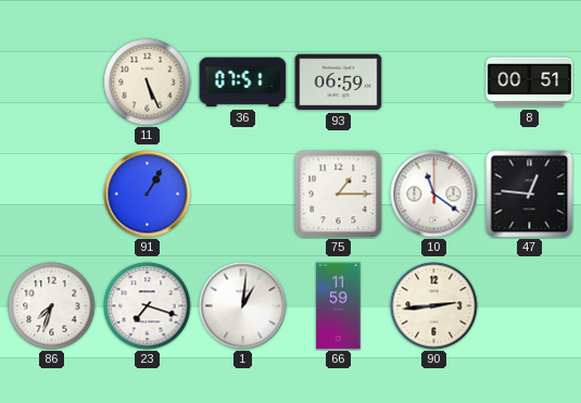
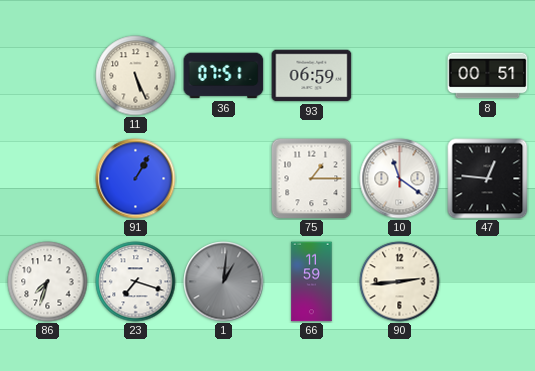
1 dial: white -> grey (224, 282)
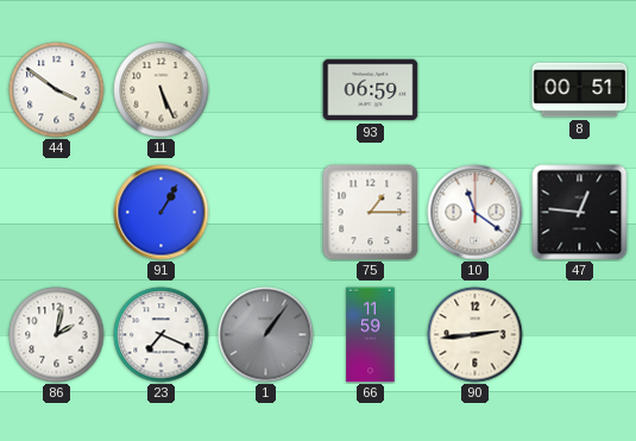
44: none -> 3:51 (57, 90)
36: 07:51 -> none (224, 76)
86: 7:33 -> 2:02 (57, 335)
23: 7:18 -> 7:19 (162, 335)
1: 1:01 -> 1:06 (266, 335)
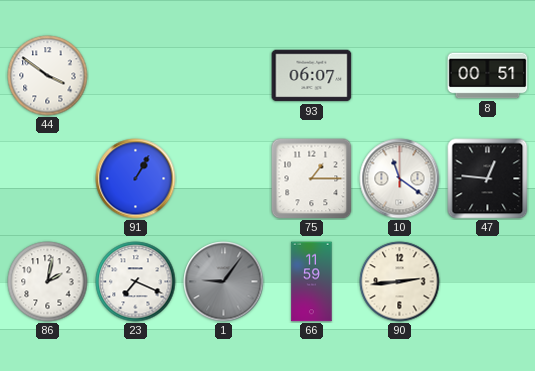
11: 5:26 -> none (162, 90)
93: 06:59 -> 06:07 (312, 76)
1: 1:06 -> 9:06 (224, 282)
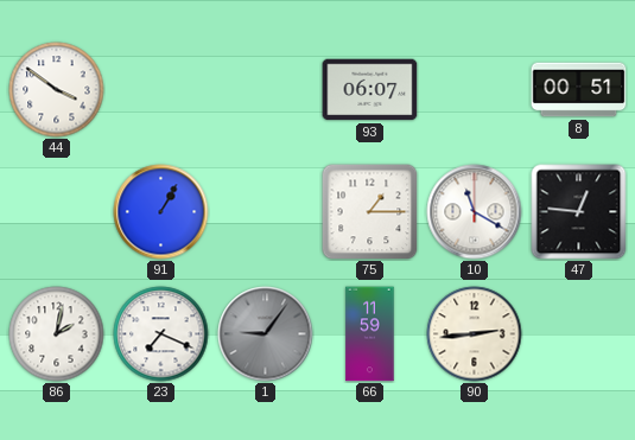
10: 11:21 -> 11:20 (475, 212)
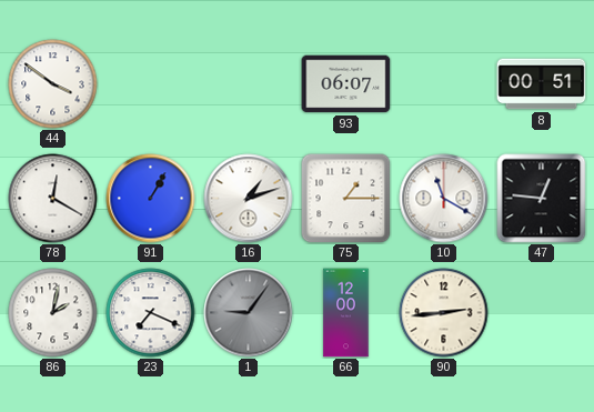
78: none -> 12:20 (53, 199)
16: none -> 1:12 (249, 199)
66: 11:59 -> 12:00 (346, 313)
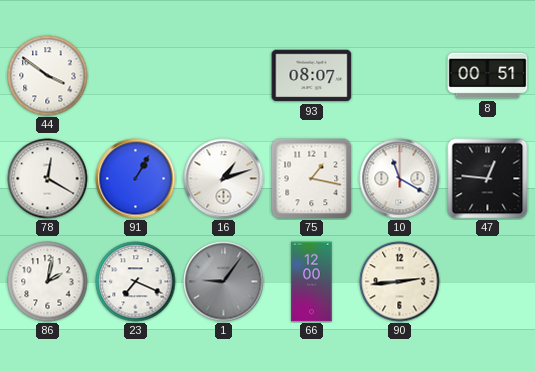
93: 06:07 -> 08:07 (312, 76)
75: 1:15 -> 1:17 (312, 179)
